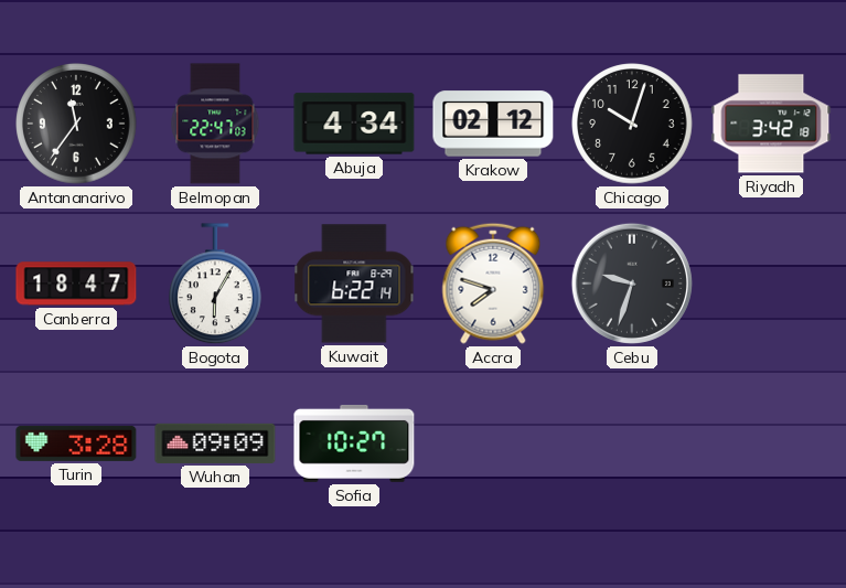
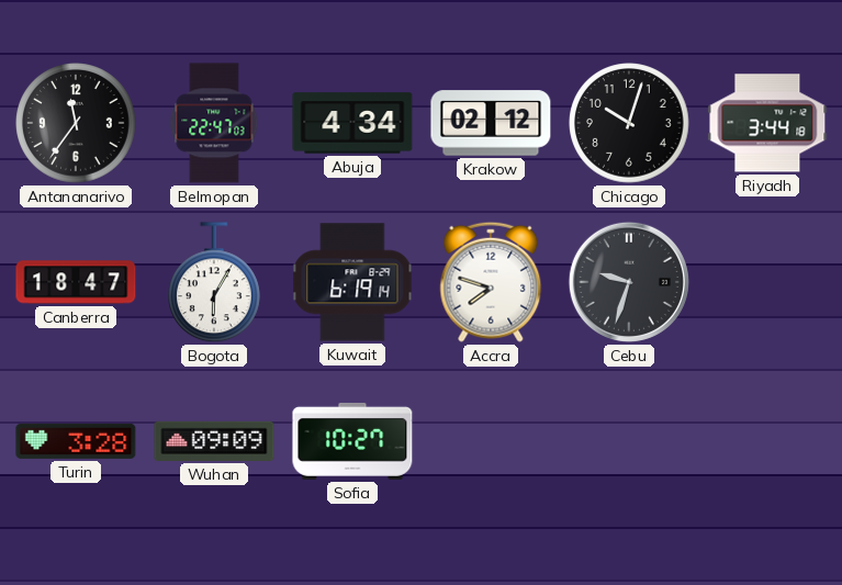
Riyadh: 3:42 -> 3:44 (767, 123)
Kuwait: 6:22 -> 6:19 (352, 282)
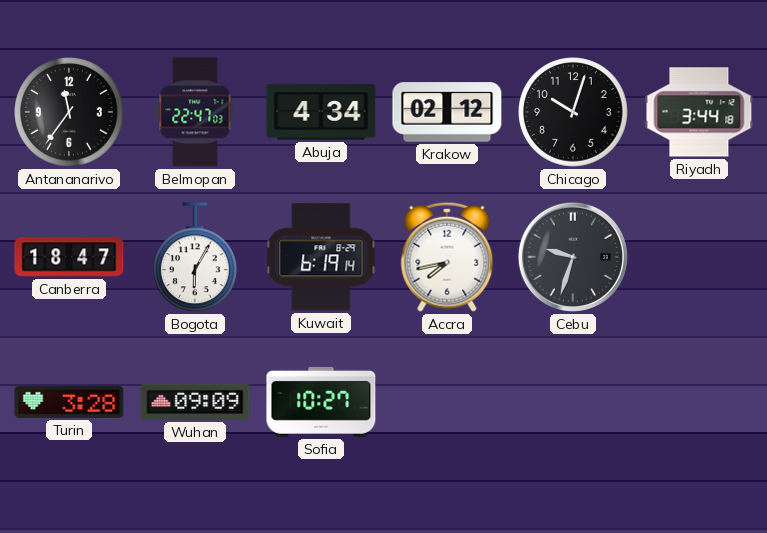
Accra: 7:48 -> 7:43 (447, 257)
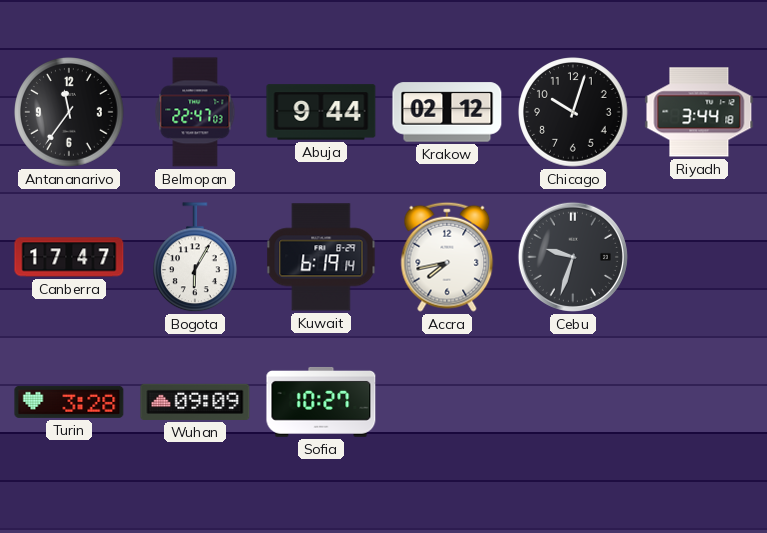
Abuja: 4:34 -> 9:44 (321, 112)
Canberra: 18:47 -> 17:47 (69, 257)
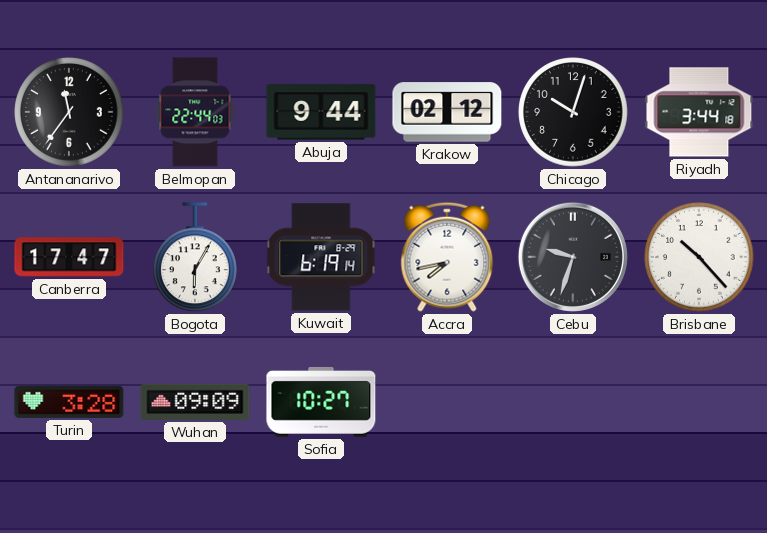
Belmopan: 22:47 -> 22:44 (195, 112)
Brisbane: none -> 10:23 (699, 257)
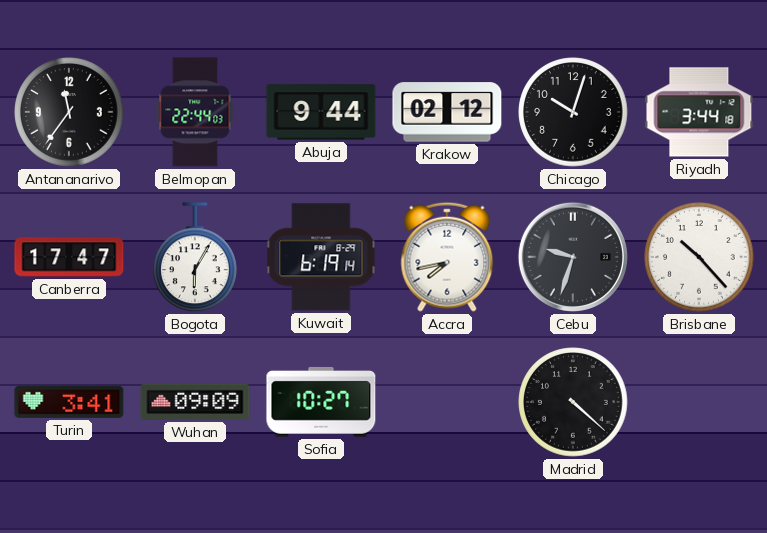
Turin: 3:28 -> 3:41 (69, 402)
Madrid: none -> 4:22 (573, 402)
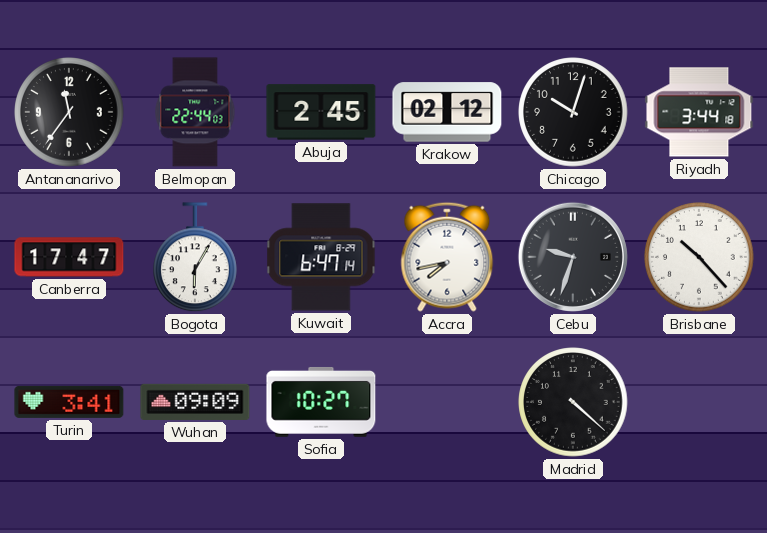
Abuja: 9:44 -> 2:45 (321, 112)
Kuwait: 6:19 -> 6:47 (321, 257)
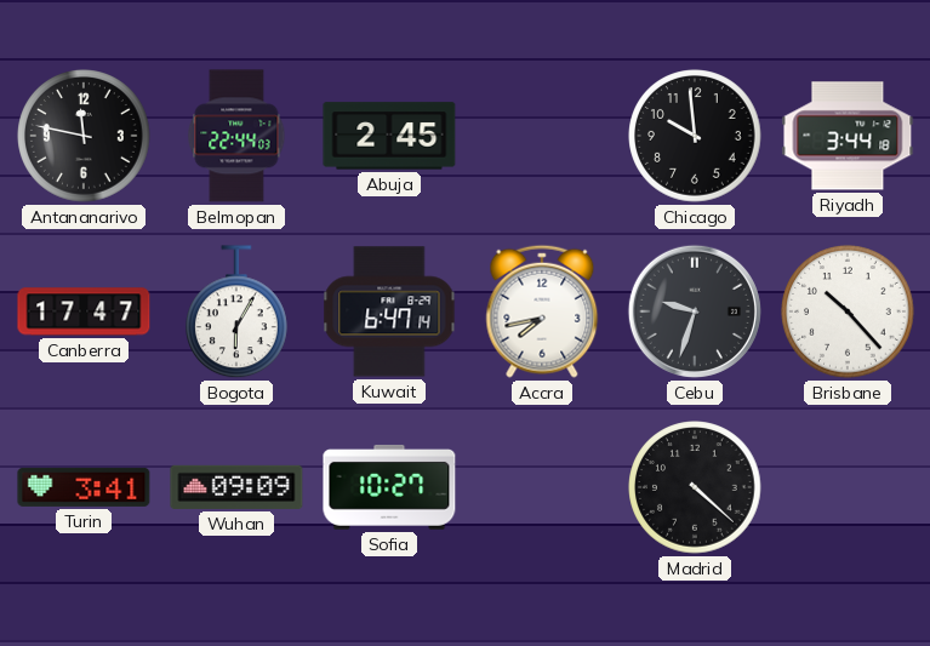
Antananarivo: 11:36 -> 11:47 (84, 136)
Krakow: 02:12 -> none (447, 112)
Chicago: 10:03 -> 9:59 (695, 136)
